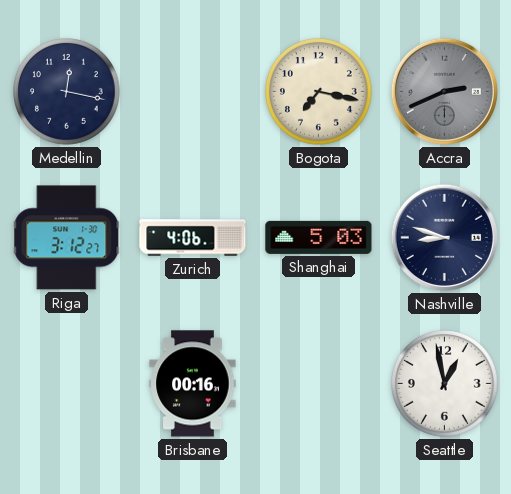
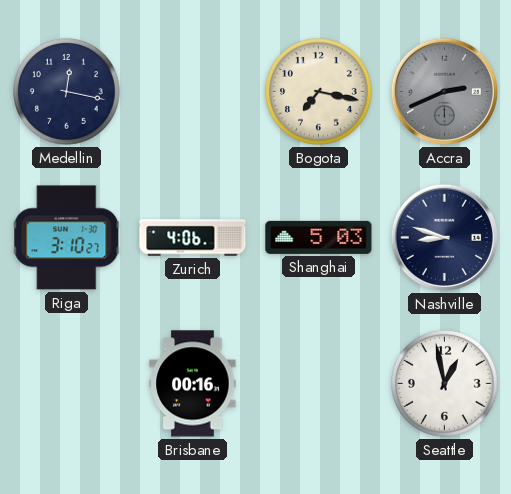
Riga: 3:12 -> 3:10 (67, 238)
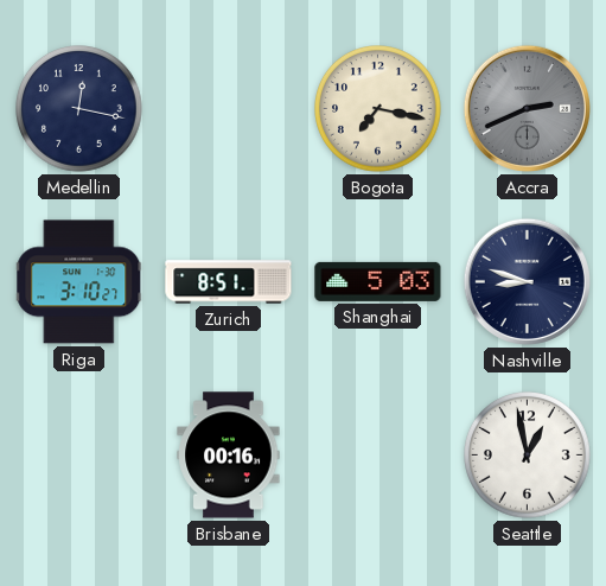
Zurich: 4:06 -> 8:51 (229, 282)
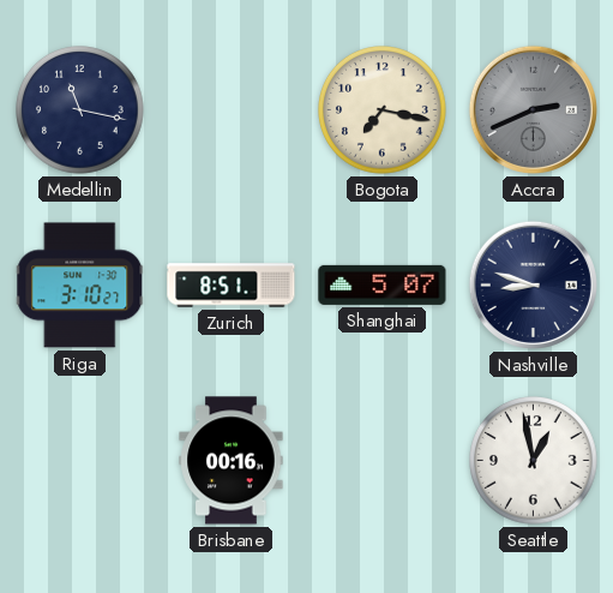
Medellin: 12:17 -> 11:17 (80, 110)
Shanghai: 5:03 -> 5:07 (383, 284)
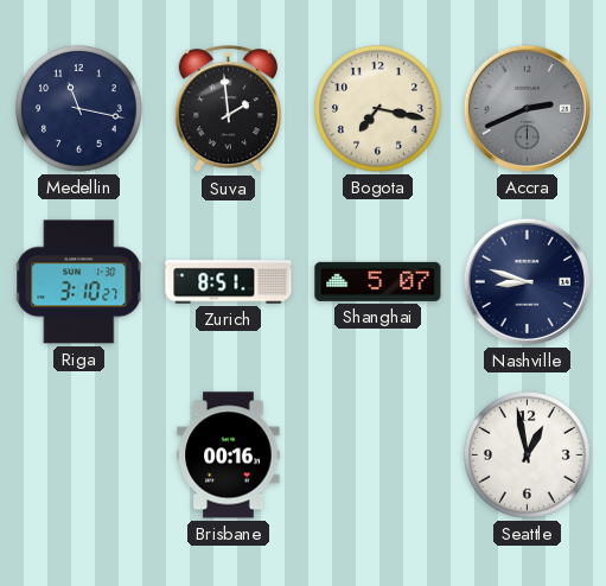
Suva: none -> 1:59 (228, 109)
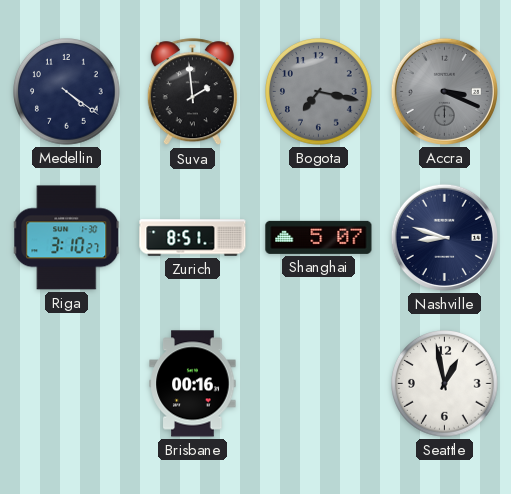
Medellin: 11:17 -> 4:21 (67, 92)
Bogota dial: cream -> grey (319, 92)
Accra: 2:41 -> 3:19 (444, 91)
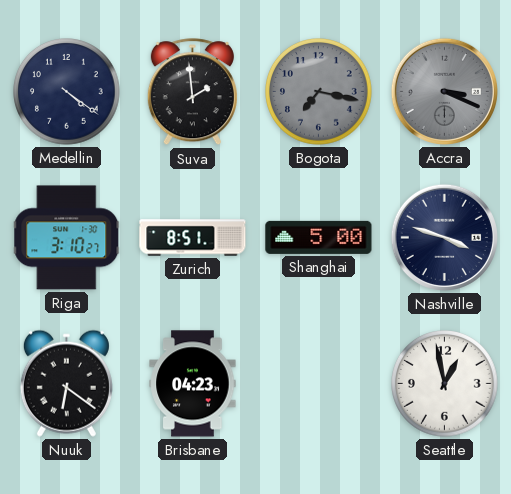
Shanghai: 5:07 -> 5:00 (319, 237)
Nashville: 8:48 -> 3:48 (444, 237)
Nuuk: none -> 6:21 (66, 383)
Brisbane: 00:16 -> 04:23 (193, 384)
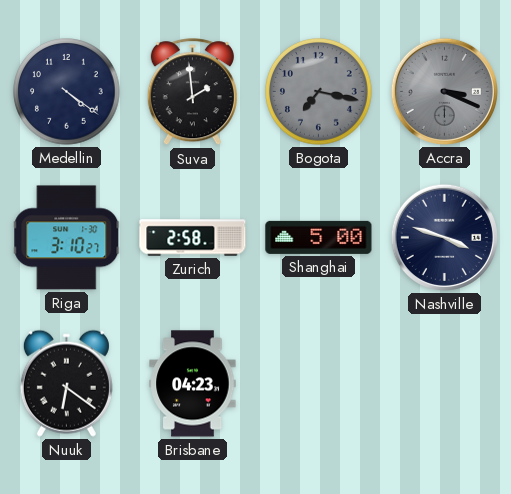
Zurich: 8:51 -> 2:58 (193, 238)
Seattle: 12:58 -> none (445, 384)
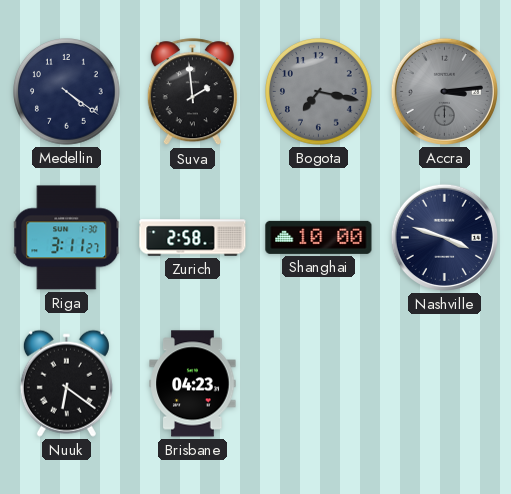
Accra: 3:19 -> 3:14 (444, 91)
Riga: 3:10 -> 3:11 (67, 238)
Shanghai: 5:00 -> 10:00 (319, 237)
